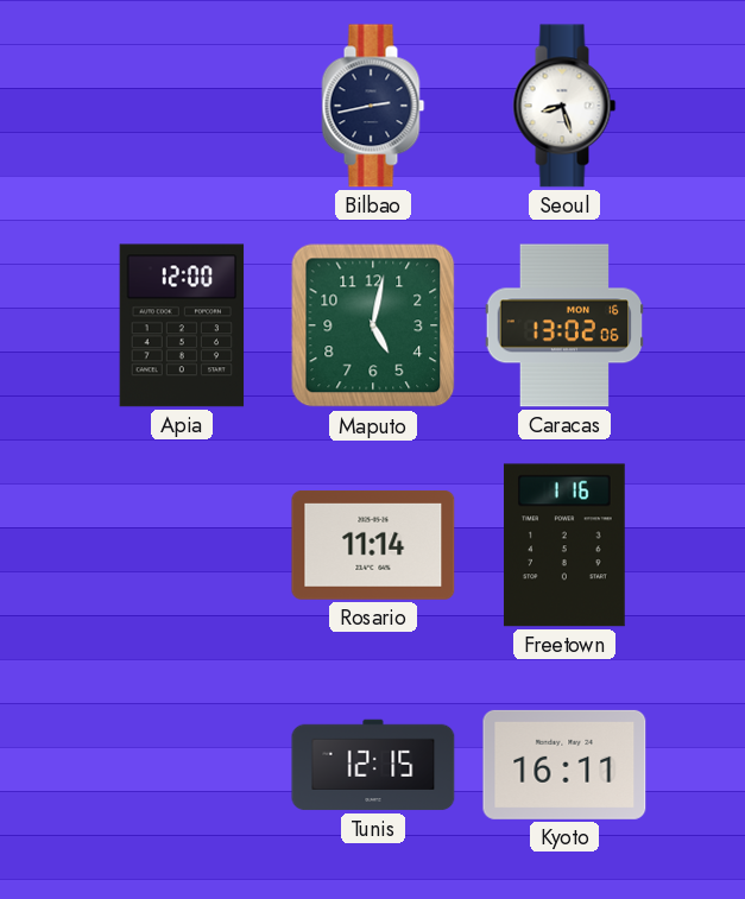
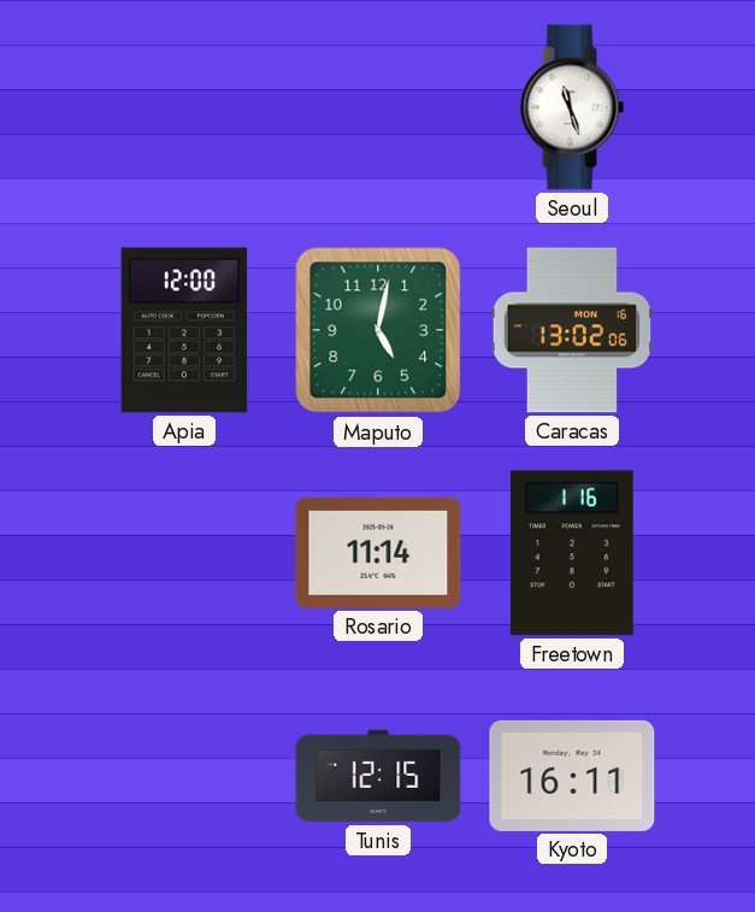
Bilbao: 2:43 -> none (373, 106)
Seoul: 8:27 -> 11:27 (572, 107)
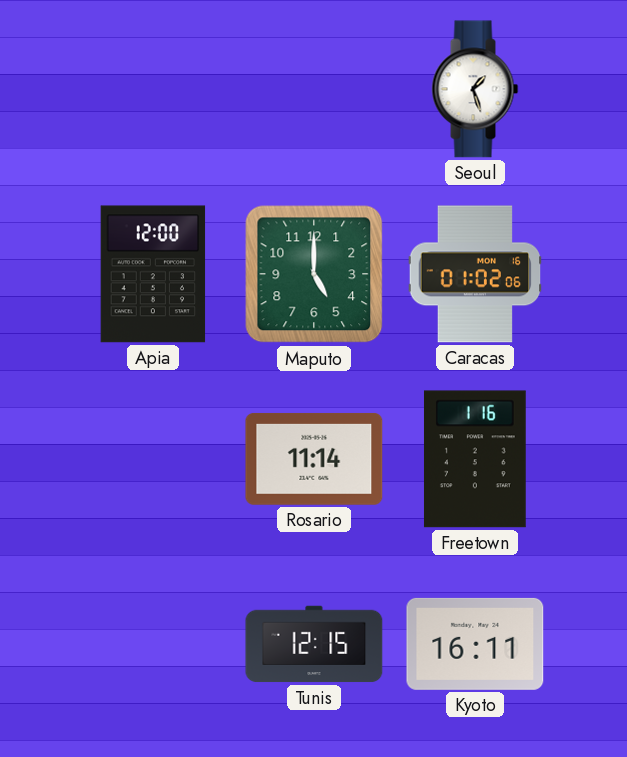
Seoul: 11:27 -> 1:27 (475, 89)
Maputo: 5:02 -> 5:00 (314, 274)
Caracas: 13:02 -> 01:02 (475, 274)
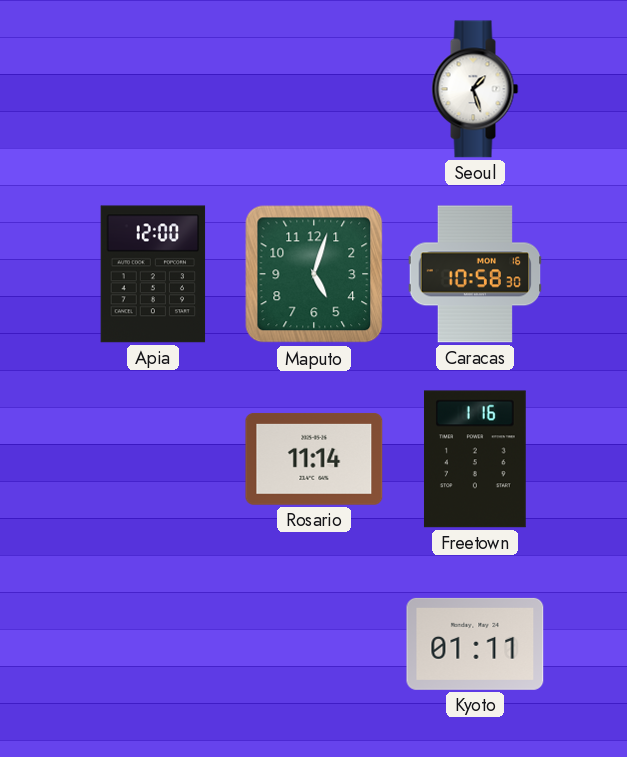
Maputo: 5:00 -> 5:03 (314, 274)
Caracas: 01:02 -> 10:58 (475, 274)
Tunis: 12:15 -> none (314, 644)
Kyoto: 16:11 -> 01:11 (475, 644)
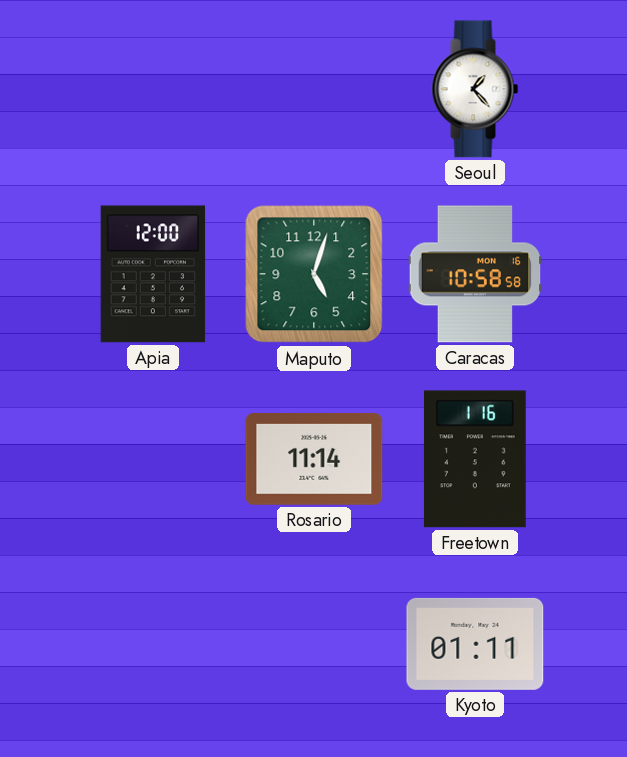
Seoul: 1:27 -> 1:23 (475, 89)
Caracas: 10:58:30 -> 10:58:58 (475, 274)
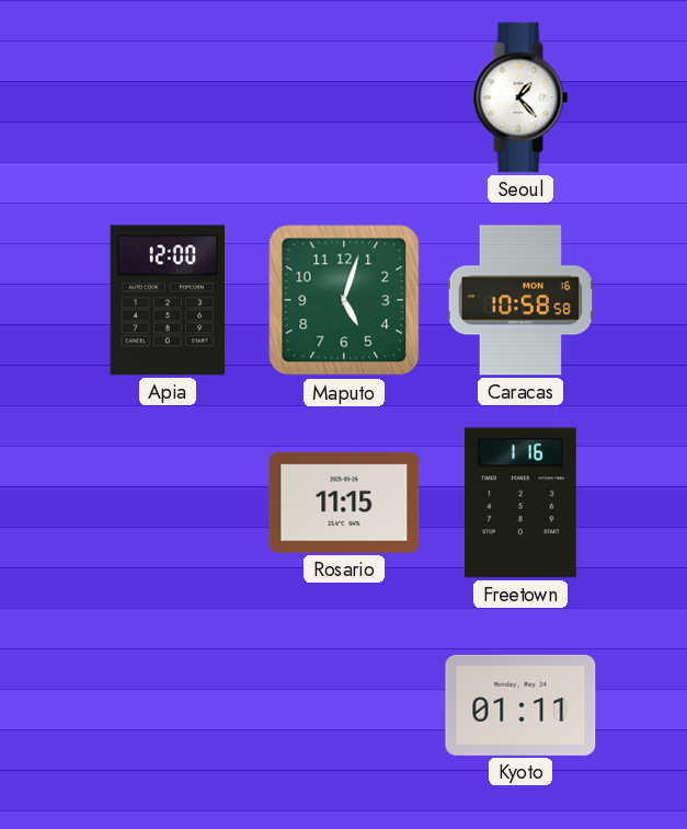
Rosario: 11:14 -> 11:15 (344, 503)
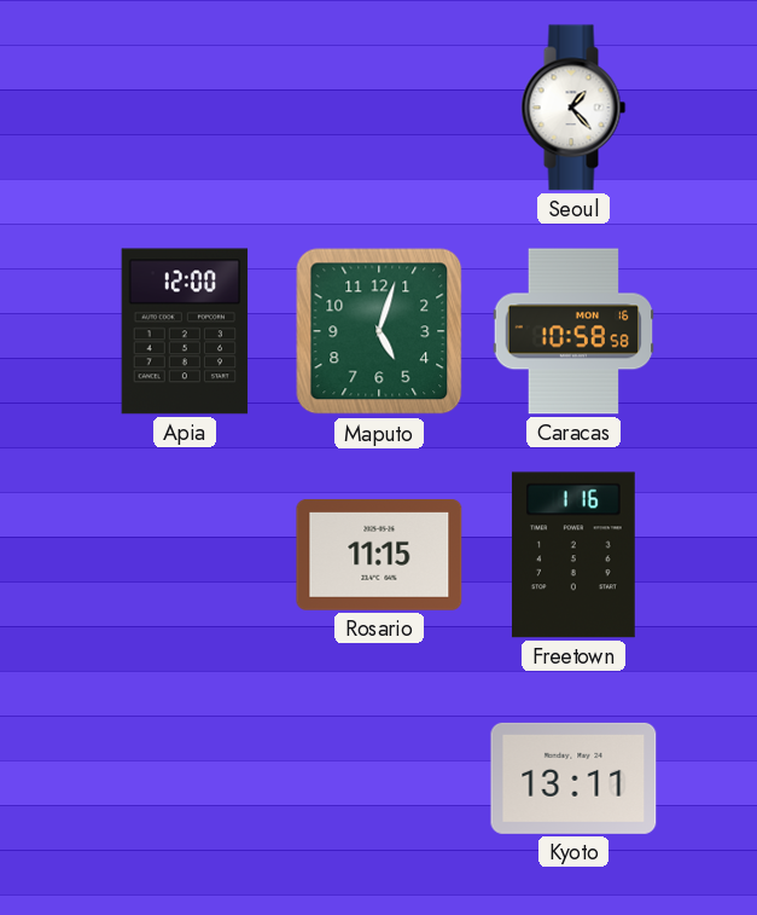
Kyoto: 01:11 -> 13:11 (573, 778)
